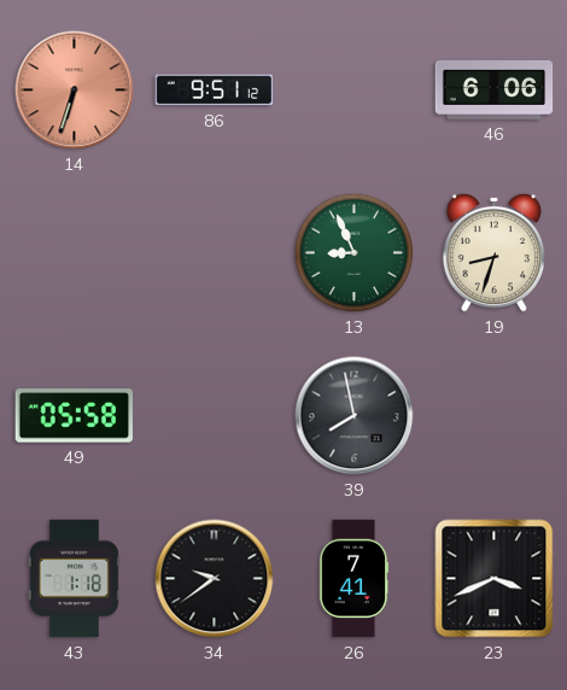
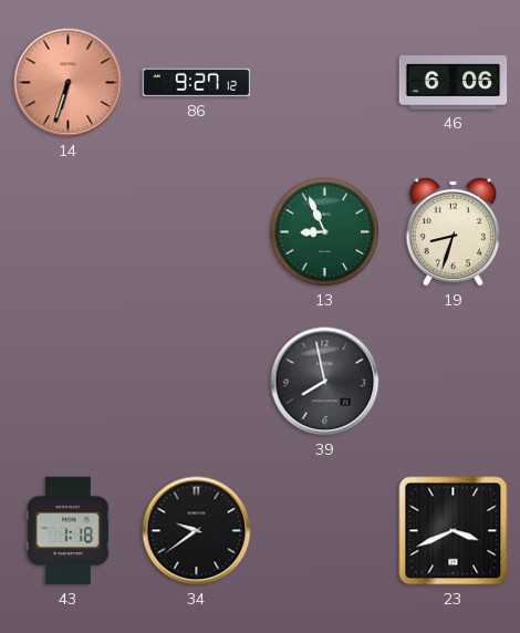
86: 9:51 -> 9:27 (197, 83)
49: 05:58 -> none (74, 416)
26: 7:41 -> none (353, 579)
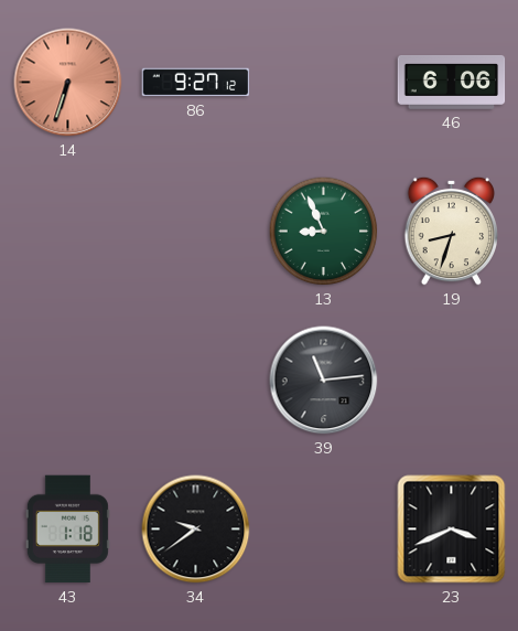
39: 7:58 -> 11:14 (324, 381)
